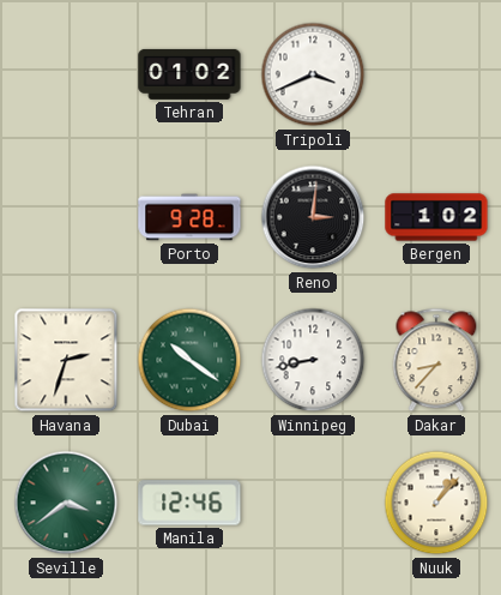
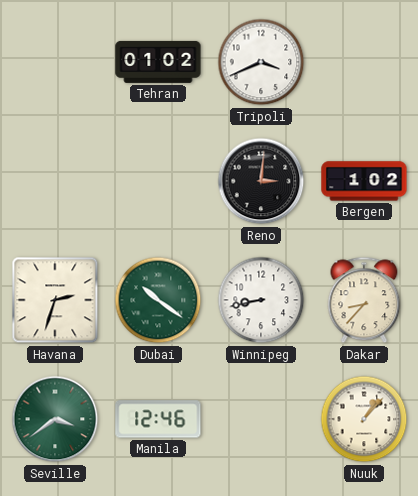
Porto: 9:28 -> none (189, 217)
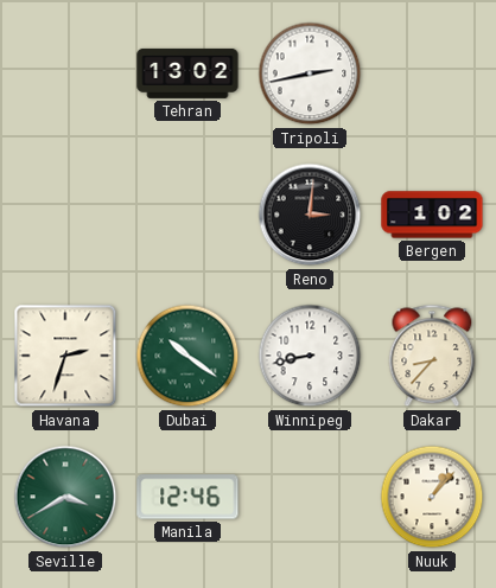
Tehran: 01:02 -> 13:02 (187, 73)
Tripoli: 3:41 -> 2:43 (310, 73)
Seville: 3:39 -> 3:40 (65, 497)
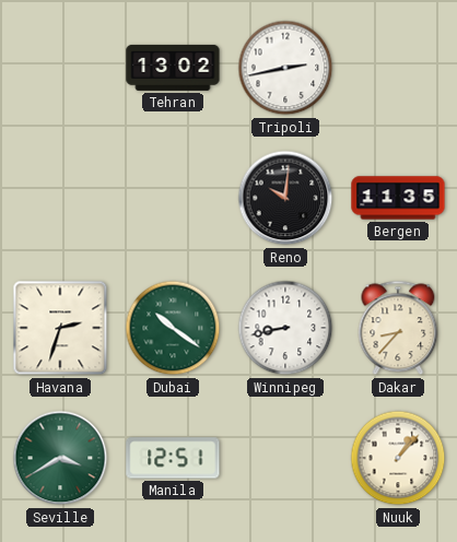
Reno: 3:01 -> 10:01 (285, 198)
Bergen: 1:02 -> 11:35 (398, 198)
Manila: 12:46 -> 12:51 (173, 458)
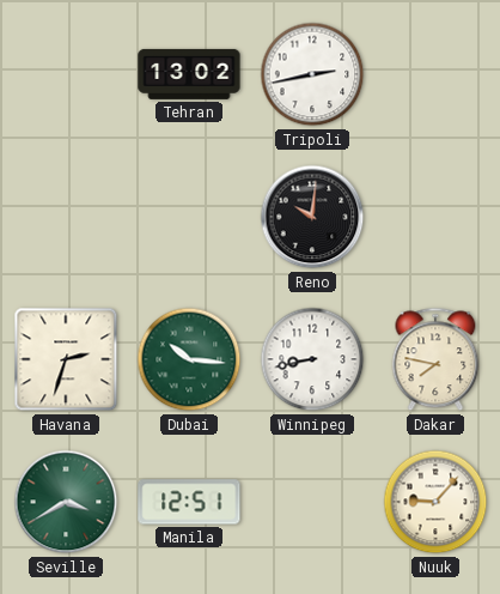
Bergen: 11:35 -> none (398, 198)
Dubai: 10:21 -> 10:16 (189, 359)
Dakar: 8:37 -> 7:47 (435, 359)
Nuuk: 1:07 -> 9:07 (435, 502)
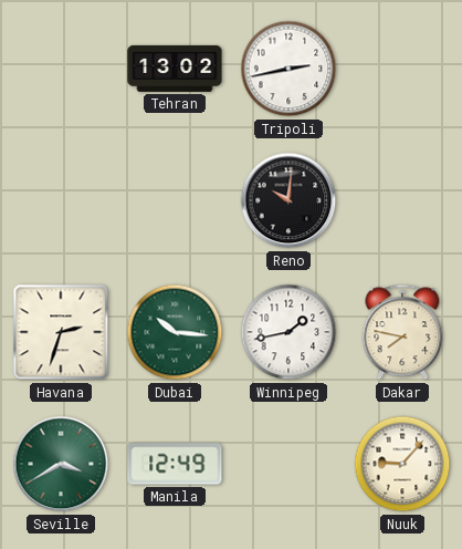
Winnipeg: 8:43 -> 1:43 (288, 332)
Manila: 12:51 -> 12:49 (175, 464)
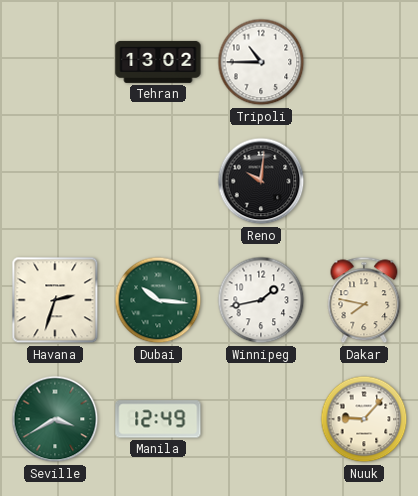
Tripoli: 2:43 -> 10:45 (261, 62)
